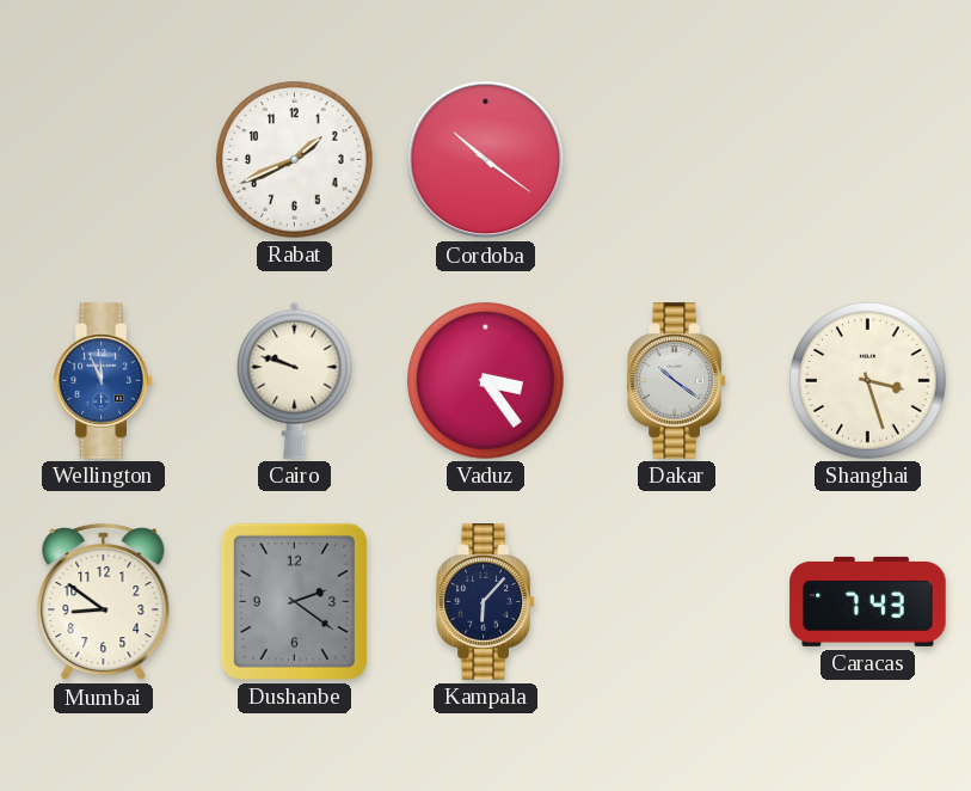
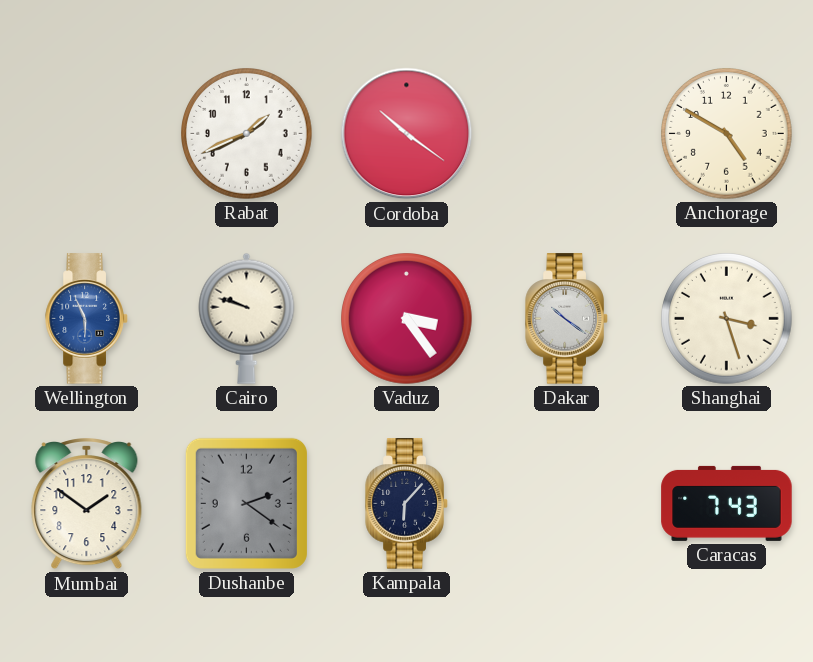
Anchorage: none -> 4:50 (727, 134)
Wellington: 11:56 -> 5:56 (87, 319)
Mumbai: 8:51 -> 1:51 (87, 504)
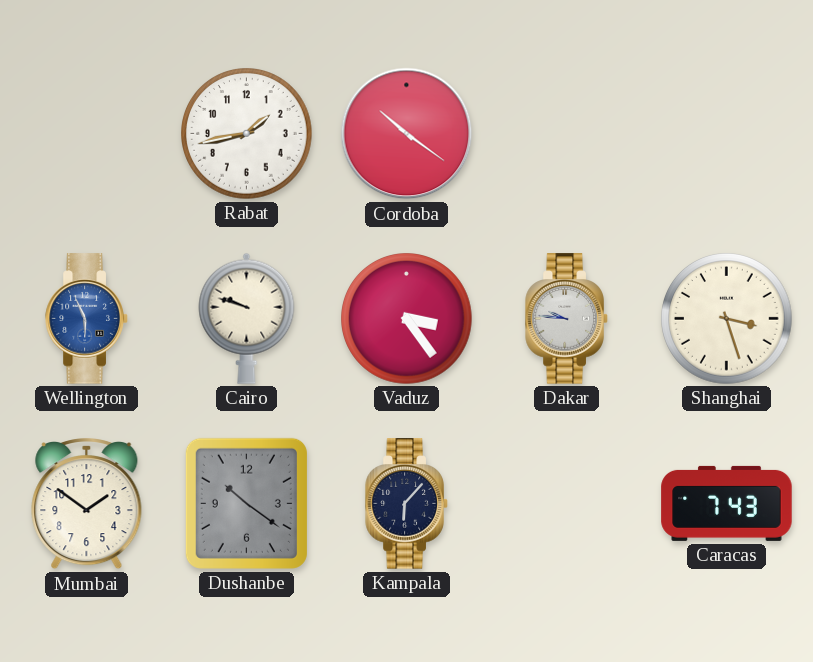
Rabat: 1:41 -> 1:43 (247, 134)
Anchorage: 4:50 -> none (727, 134)
Dakar: 10:21 -> 9:46 (567, 319)
Dushanbe: 2:21 -> 10:21 (246, 503)
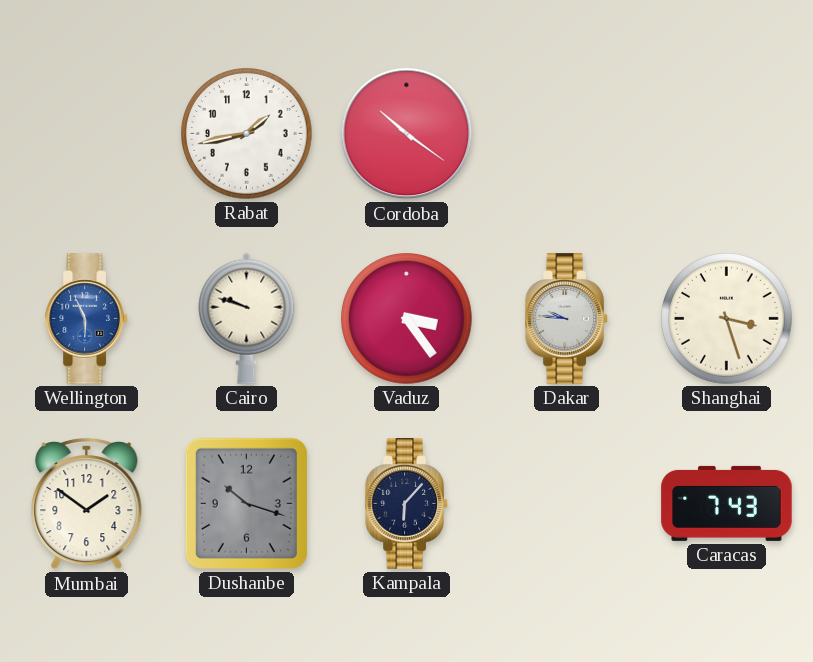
Dushanbe: 10:21 -> 10:18 (246, 503)
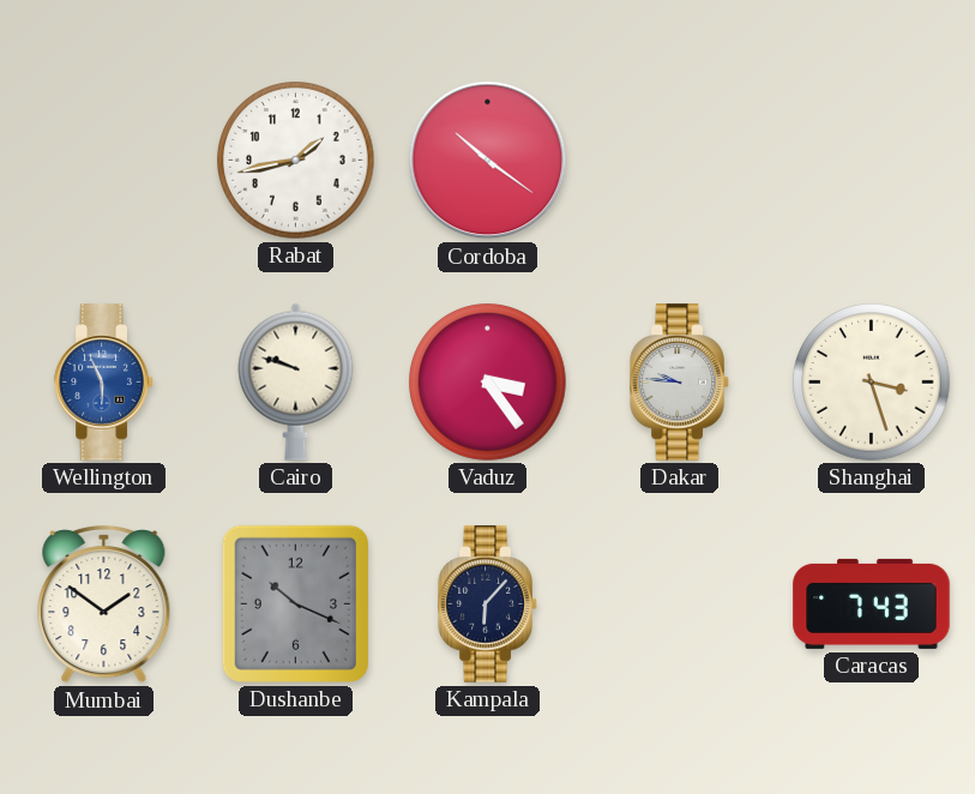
Dushanbe: 10:18 -> 10:19 (295, 603)
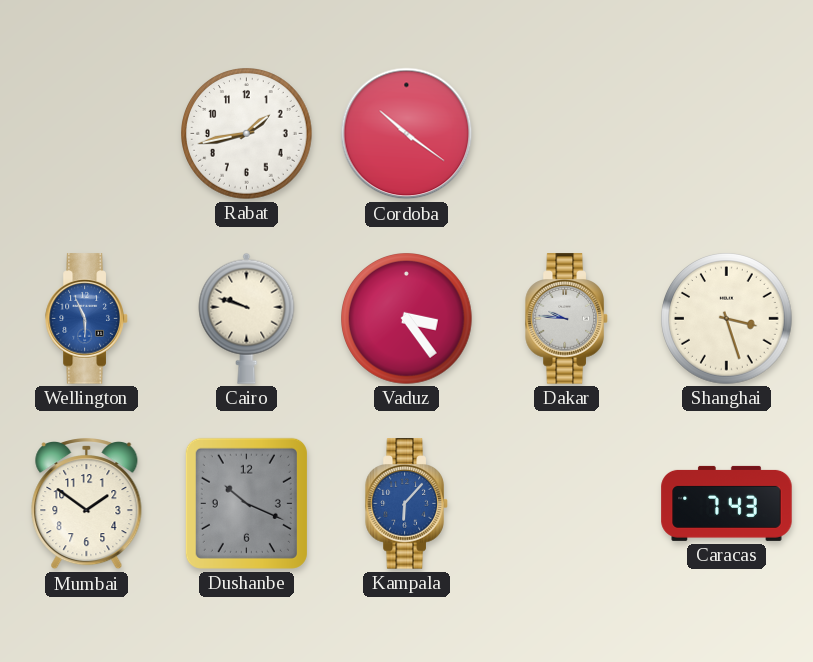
Kampala dial: navy -> blue (407, 504)
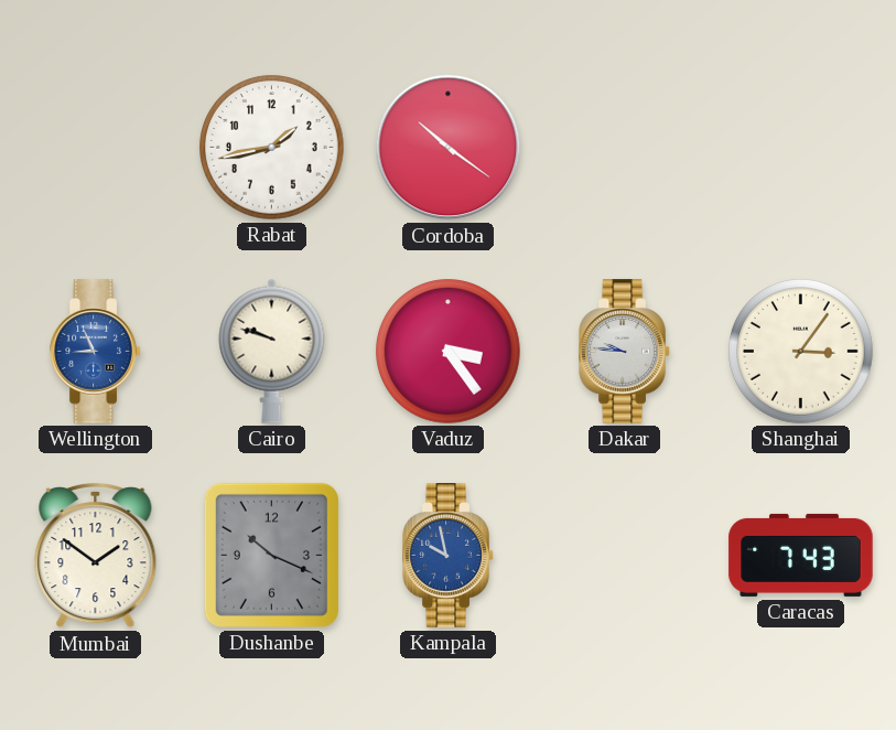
Wellington: 5:56 -> 8:56 (96, 352)
Shanghai: 3:27 -> 3:06 (801, 352)
Kampala: 6:07 -> 9:58 (449, 556)
